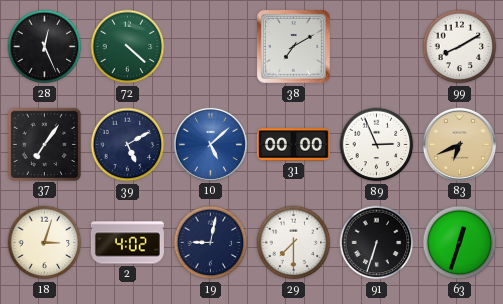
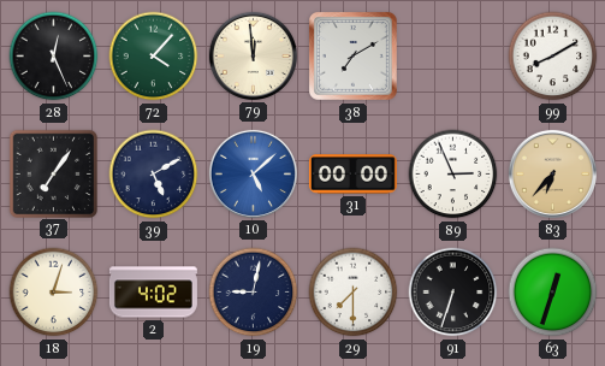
72: 4:22 -> 4:07 (154, 57)
79: none -> 11:59 (253, 55)
83: 6:41 -> 6:37 (552, 173)
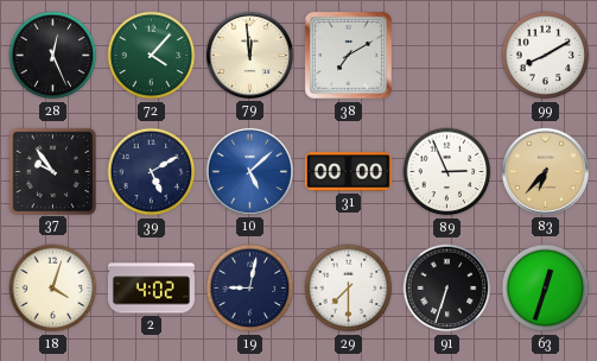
37: 7:06 -> 9:54 (52, 171)
18: 3:03 -> 4:03 (53, 289)
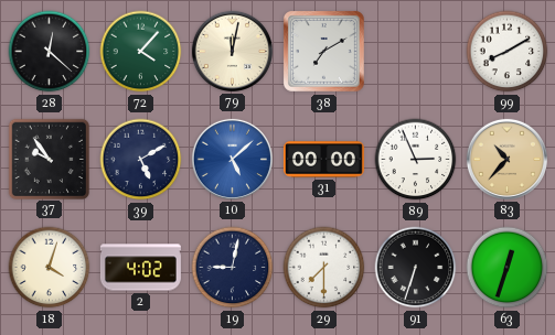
28: 12:26 -> 12:22 (50, 52)
79: 11:59 -> 12:02 (232, 51)
83: 6:37 -> 10:37 (506, 159)
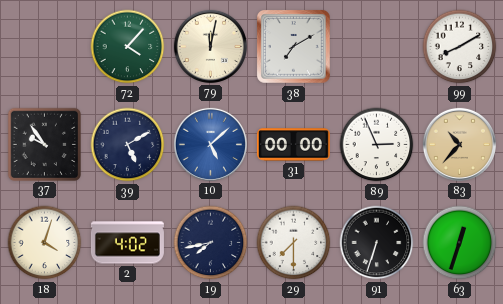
28: 12:22 -> none (50, 52)
19: 9:02 -> 7:43 (211, 243)
